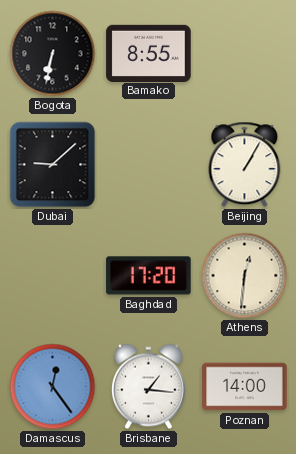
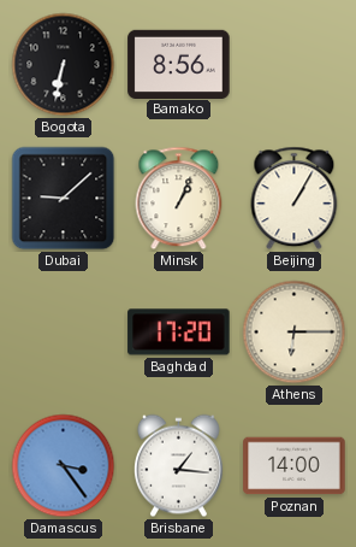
Bamako: 8:55 -> 8:56 (179, 64)
Minsk: none -> 1:04 (179, 199)
Athens: 12:31 -> 6:15 (295, 333)
Damascus: 12:24 -> 3:24 (64, 466)
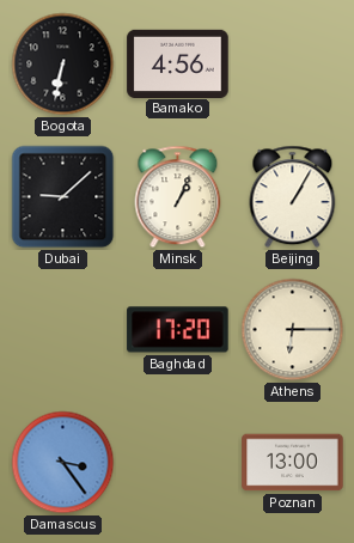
Bamako: 8:56 -> 4:56 (178, 63)
Brisbane: 1:16 -> none (178, 466)
Poznan: 14:00 -> 13:00 (293, 463)
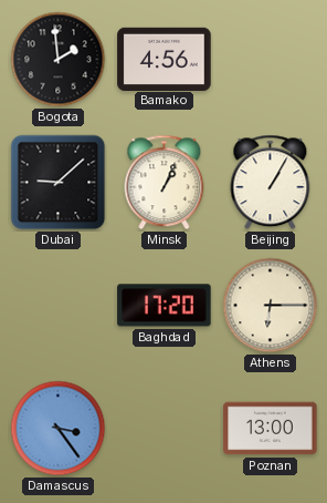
Bogota: 6:32 -> 1:59 (59, 60)
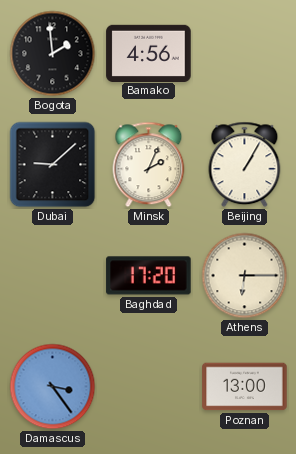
Minsk: 1:04 -> 2:04 (149, 165)
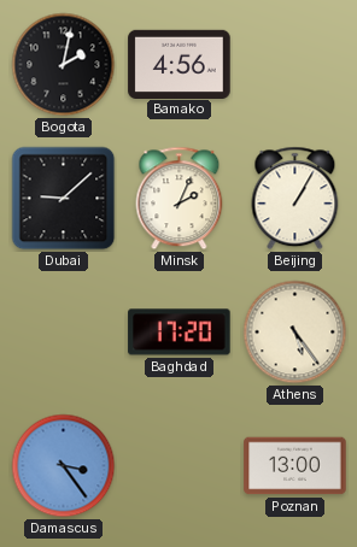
Bogota: 1:59 -> 2:02 (64, 65)
Athens: 6:15 -> 5:24 (295, 333)
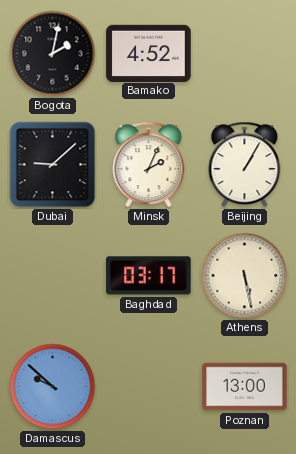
Bamako: 4:56 -> 4:52 (149, 53)
Baghdad: 17:20 -> 03:17 (149, 276)
Athens: 5:24 -> 5:28 (245, 276)
Damascus: 3:24 -> 9:52 (53, 387)
